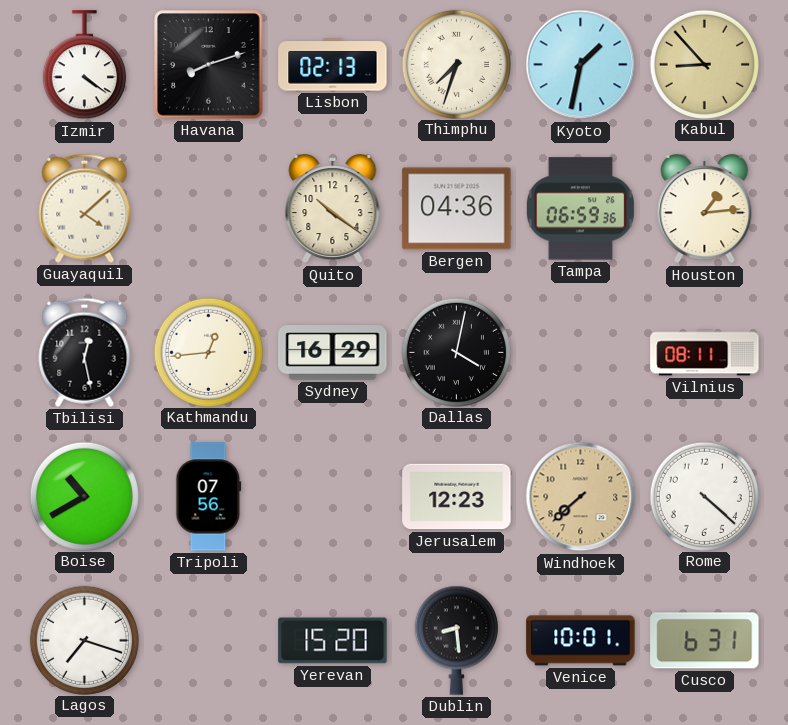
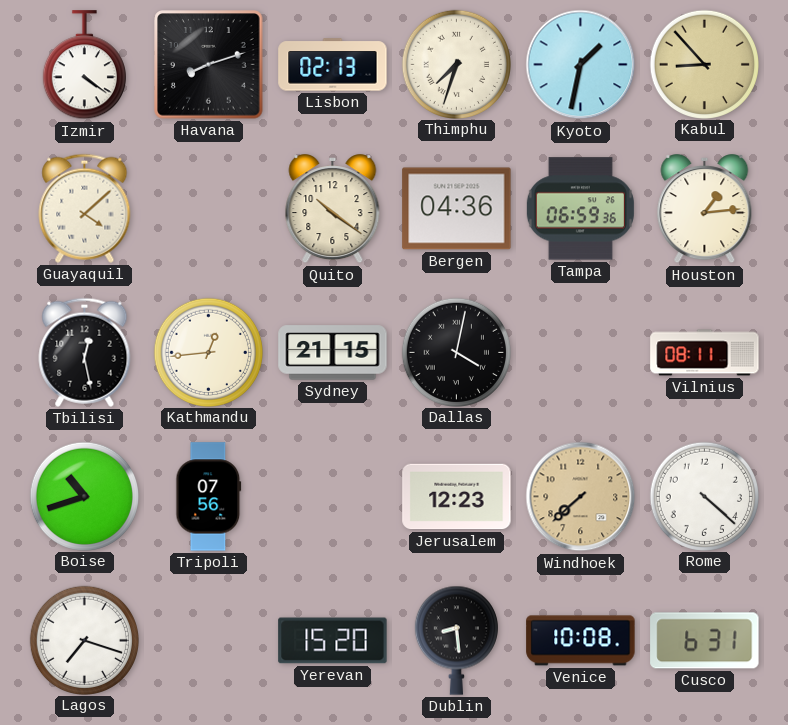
Sydney: 16:29 -> 21:15 (333, 353)
Boise: 10:40 -> 10:42 (84, 496)
Venice: 10:01 -> 10:08 (581, 641)
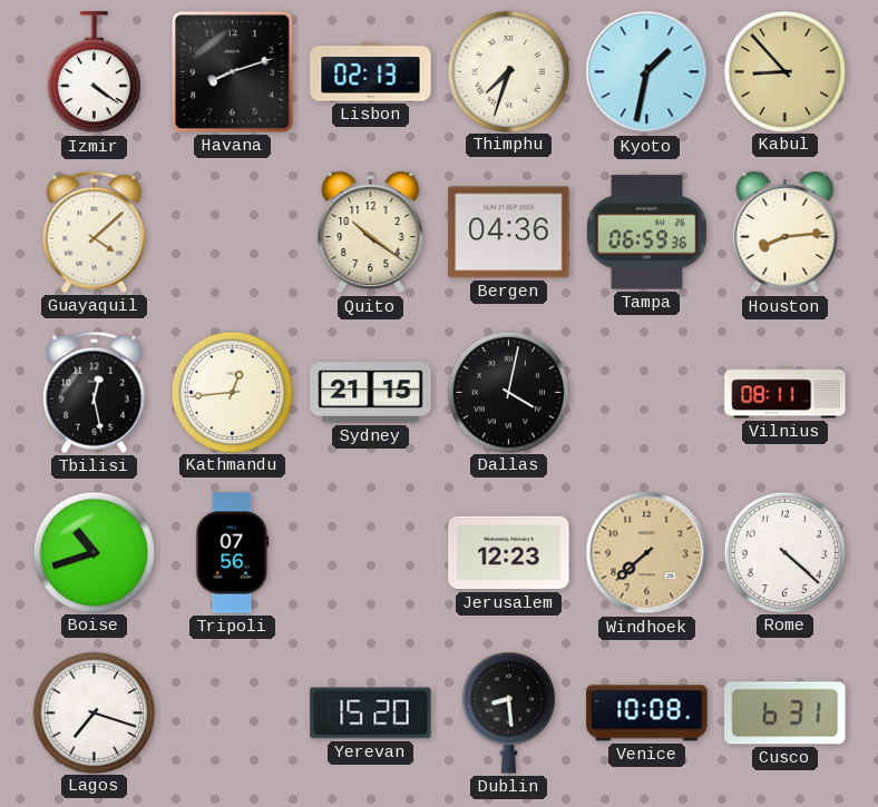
Houston: 1:14 -> 8:14 (786, 233)
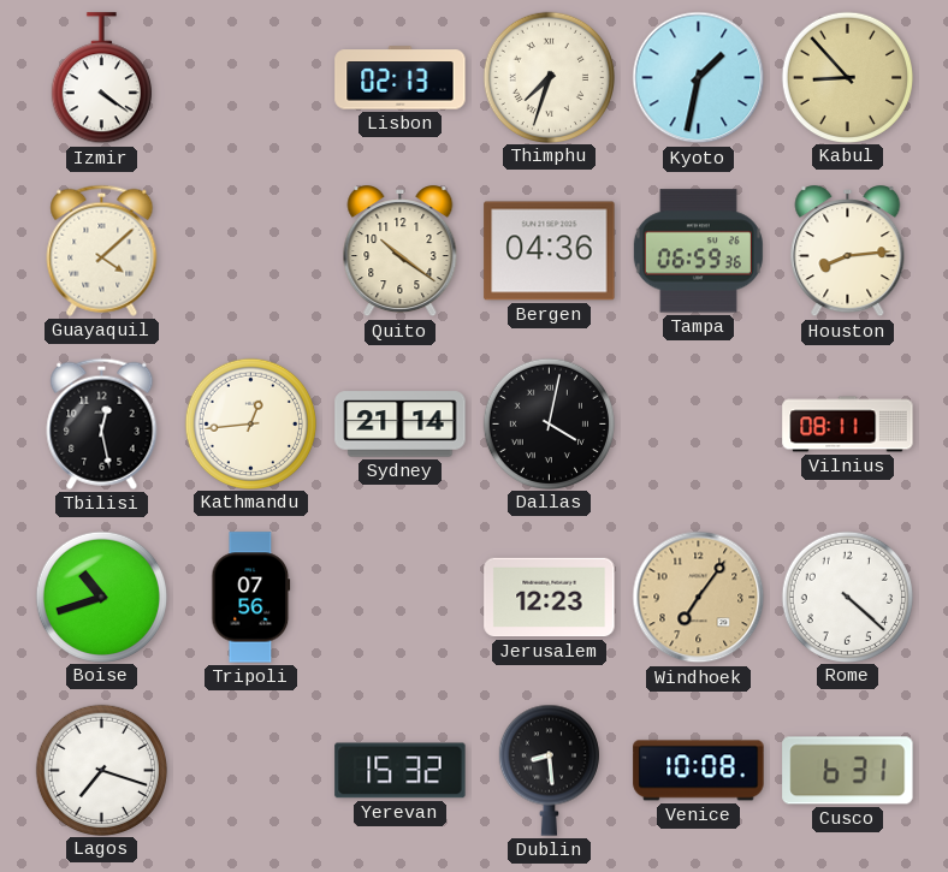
Havana: 8:12 -> none (233, 72)
Sydney: 21:15 -> 21:14 (401, 425)
Windhoek: 7:38 -> 7:06 (699, 598)
Yerevan: 15:20 -> 15:32 (401, 771)
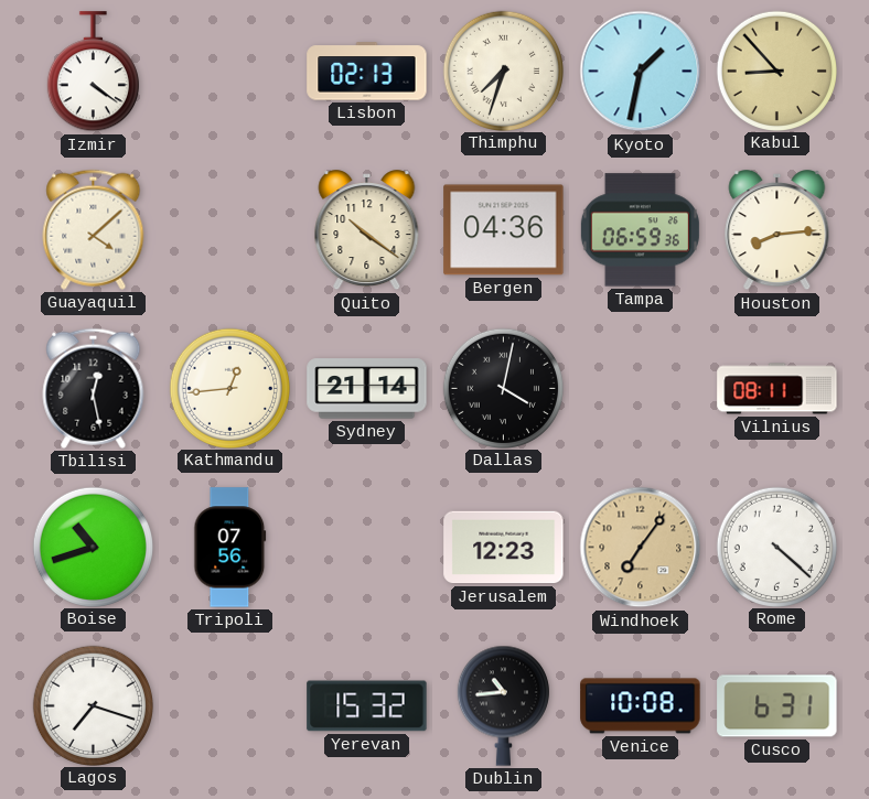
Dublin: 8:29 -> 10:44 (503, 705)
